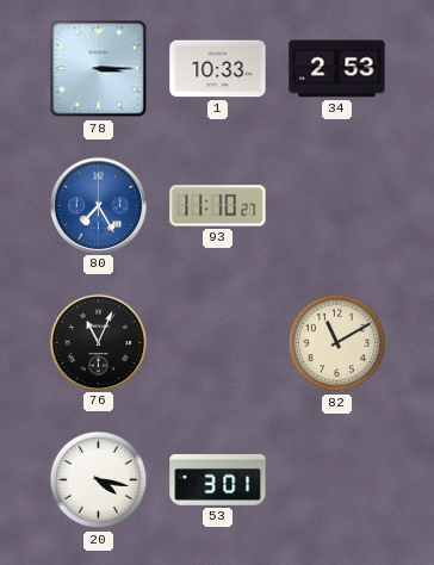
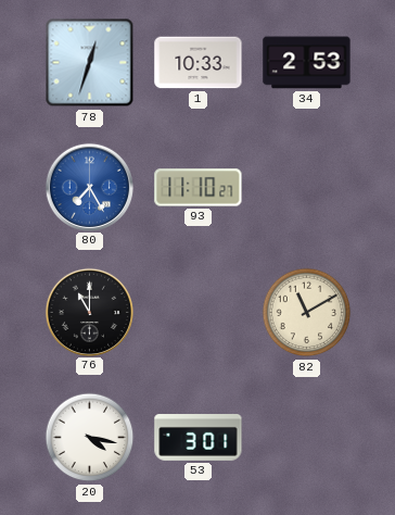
78: 3:15 -> 12:33 (90, 63)
76: 11:04 -> 11:00 (89, 312)
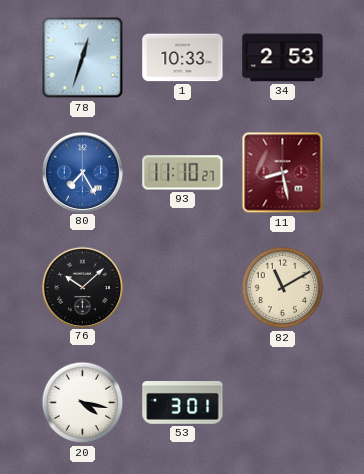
11: none -> 8:28 (283, 173)
76: 11:00 -> 10:08 (82, 287)
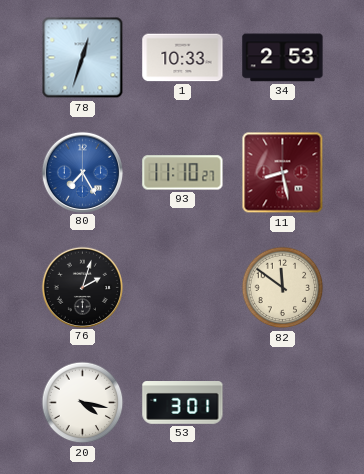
76: 10:08 -> 2:03 (82, 287)
82: 11:10 -> 11:51 (283, 288)
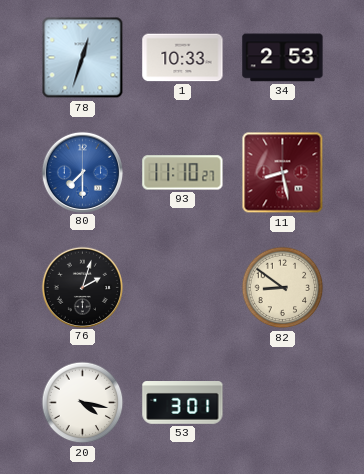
80: 7:25 -> 7:30 (82, 172)
82: 11:51 -> 8:51 (283, 288)
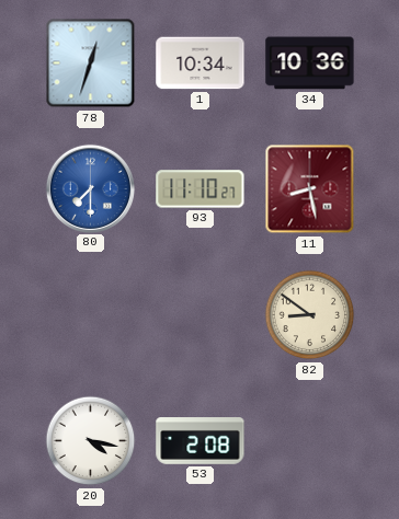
1: 10:33 -> 10:34 (201, 64)
34: 2:53 -> 10:36 (310, 64)
76: 2:03 -> none (82, 287)
53: 3:01 -> 2:08 (201, 441)
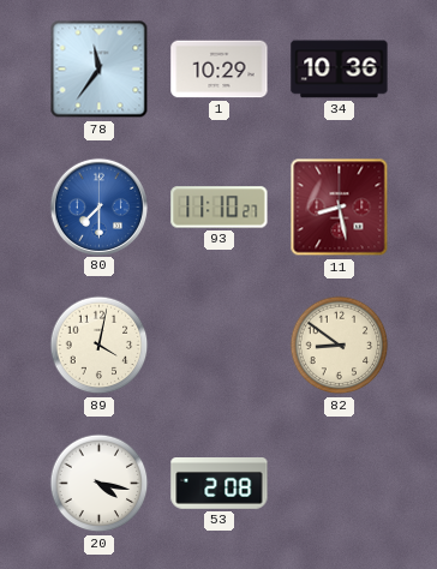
78: 12:33 -> 11:36 (100, 70)
1: 10:34 -> 10:29 (220, 70)
89: none -> 4:02 (100, 346)
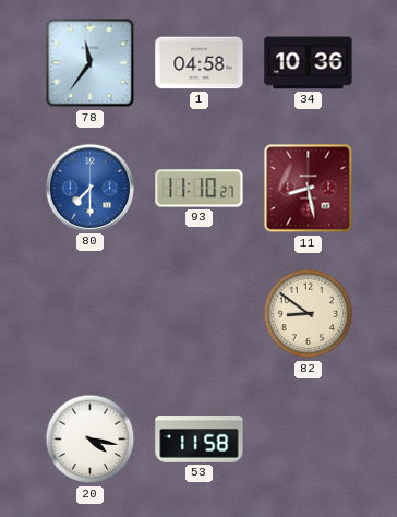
1: 10:29 -> 04:58 (200, 63)
89: 4:02 -> none (100, 346)
53: 2:08 -> 11:58 (200, 440)
